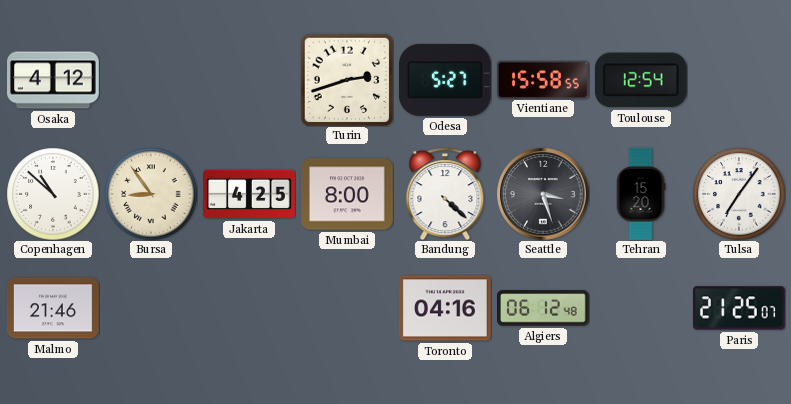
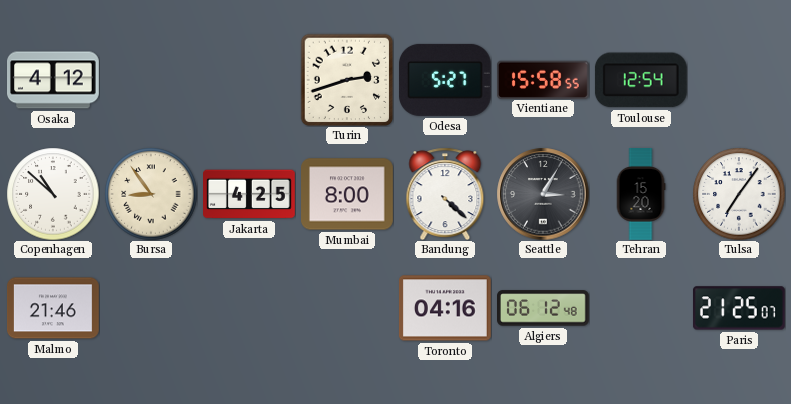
Seattle: 3:27 -> 3:05 (543, 194)
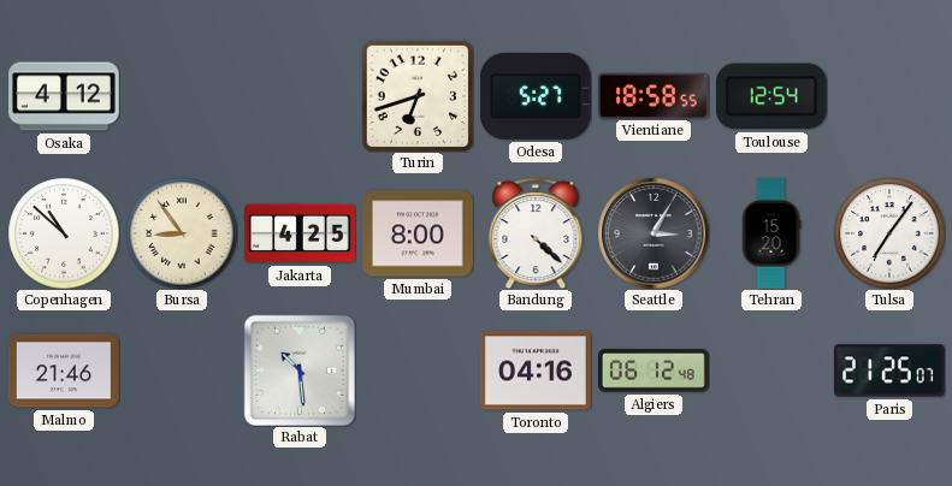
Turin: 2:42 -> 6:42 (418, 96)
Vientiane: 15:58 -> 18:58 (654, 95)
Rabat: none -> 10:29 (298, 369)
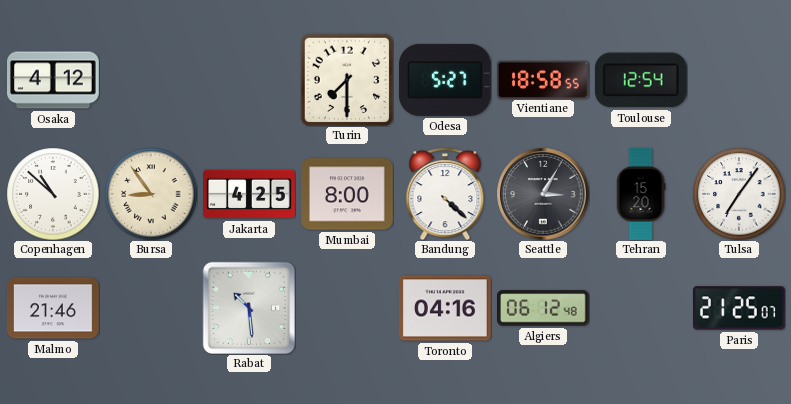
Turin: 6:42 -> 7:30 (347, 80)
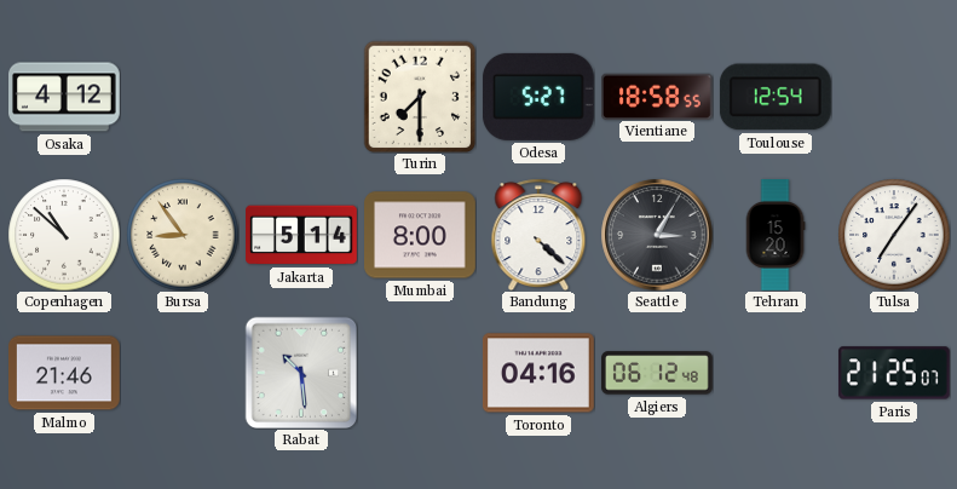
Jakarta: 4:25 -> 5:14 (302, 235)
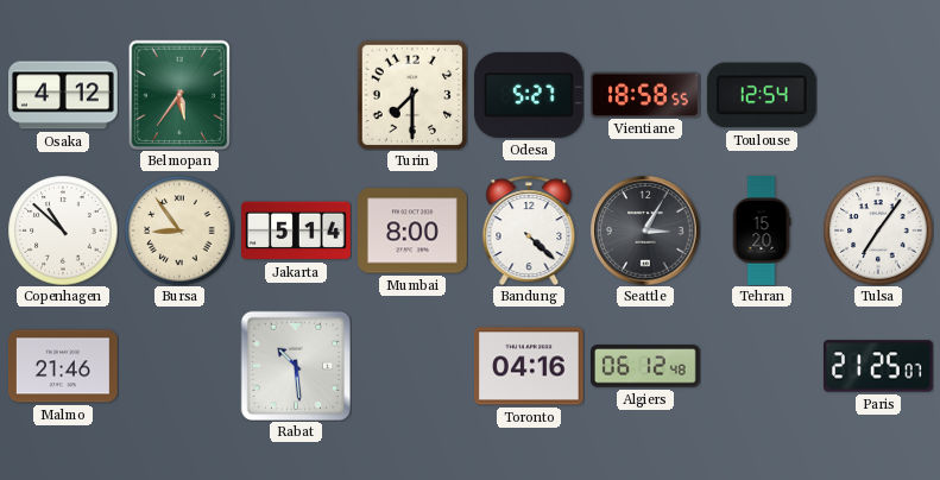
Belmopan: none -> 5:36 (179, 95)
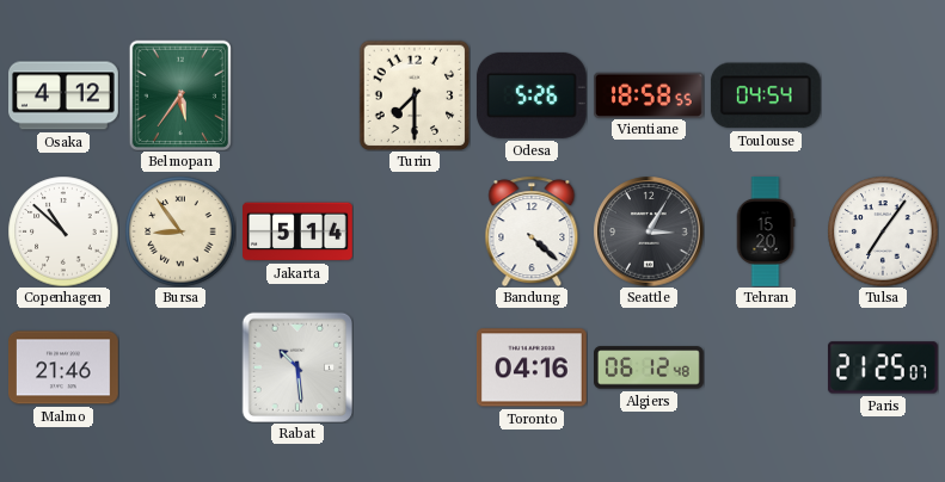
Odesa: 5:27 -> 5:26 (532, 95)
Toulouse: 12:54 -> 04:54 (766, 95)
Mumbai: 8:00 -> none (414, 230)
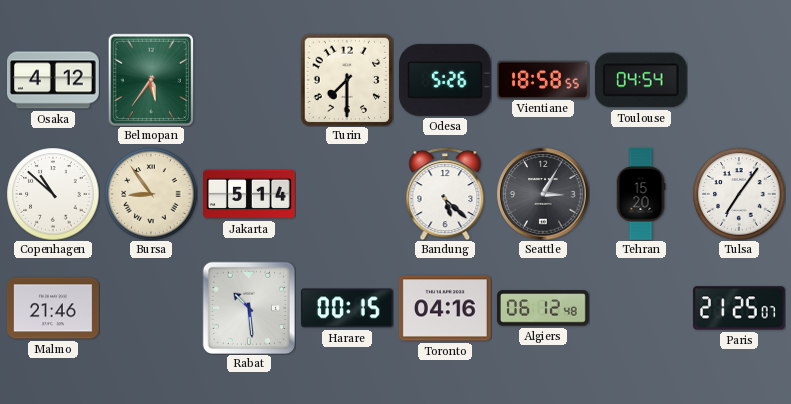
Bandung: 4:22 -> 5:22 (445, 194)
Harare: none -> 00:15 (347, 308)
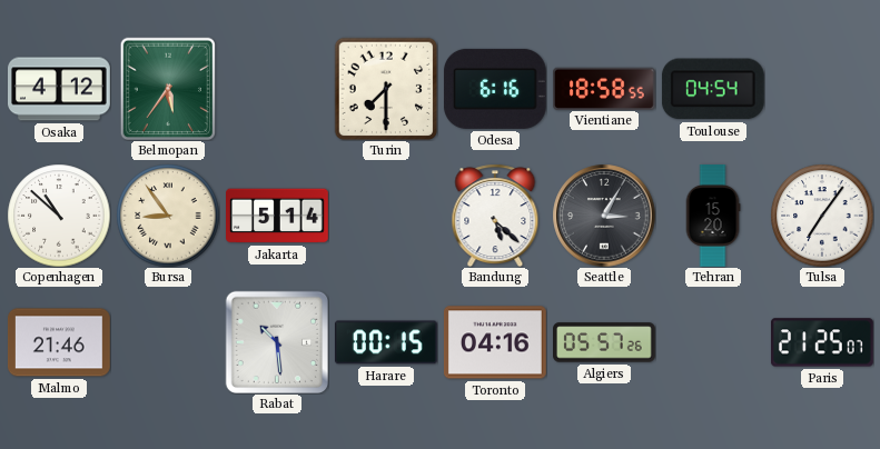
Odesa: 5:26 -> 6:16 (495, 89)
Algiers: 06:12 -> 05:57 (605, 342)
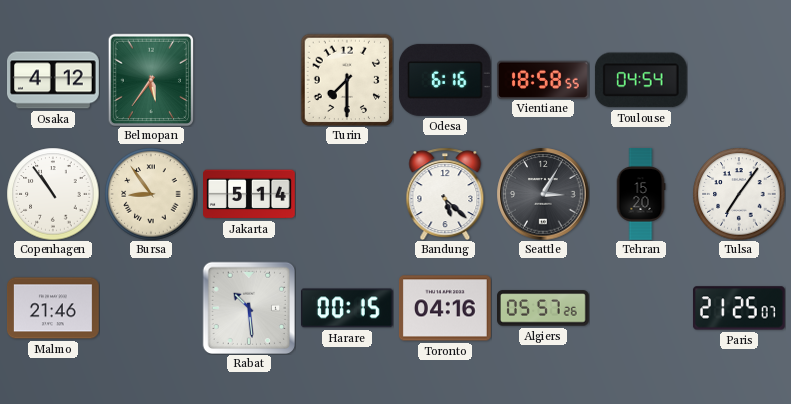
Copenhagen: 10:52 -> 10:54 (53, 194)
